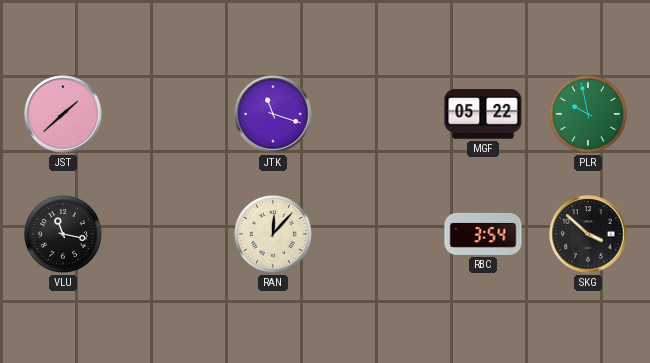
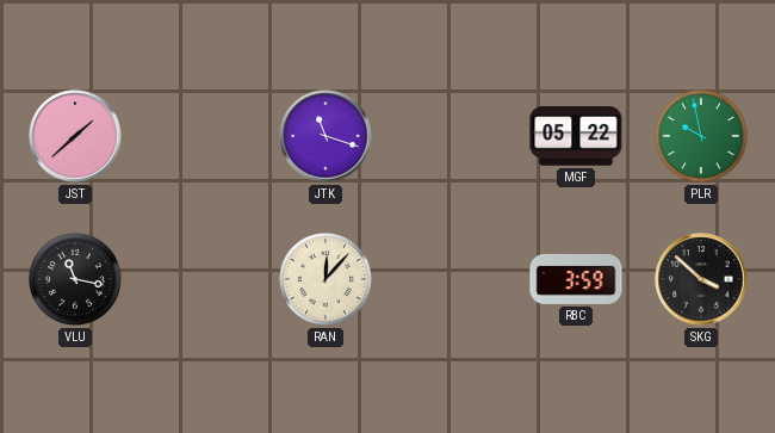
RBC: 3:54 -> 3:59 (576, 279)
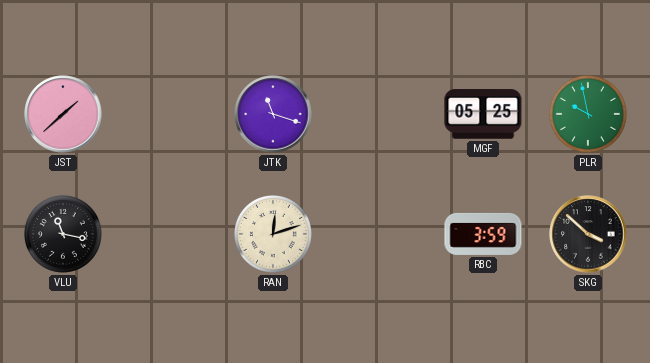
MGF: 05:22 -> 05:25 (483, 114)
RAN: 12:07 -> 12:12 (273, 234)
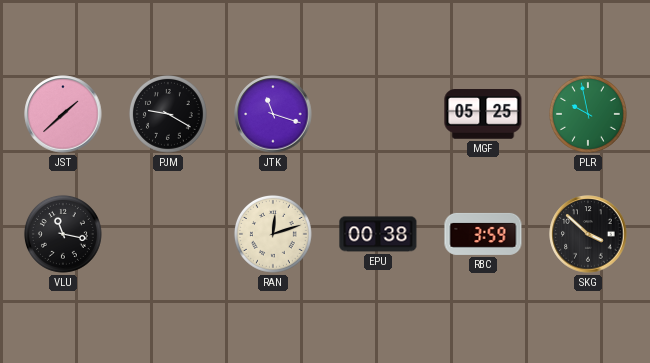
PJM: none -> 9:20 (168, 114)
EPU: none -> 00:38 (378, 234)
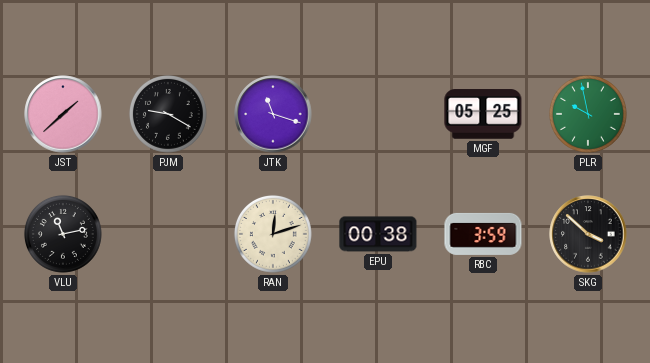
VLU: 11:17 -> 11:13 (63, 234)
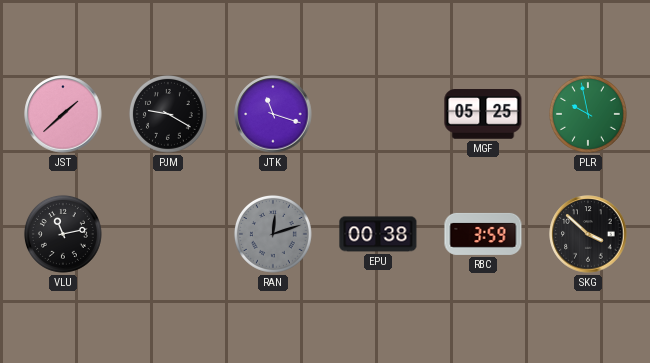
RAN dial: cream -> grey (273, 234)
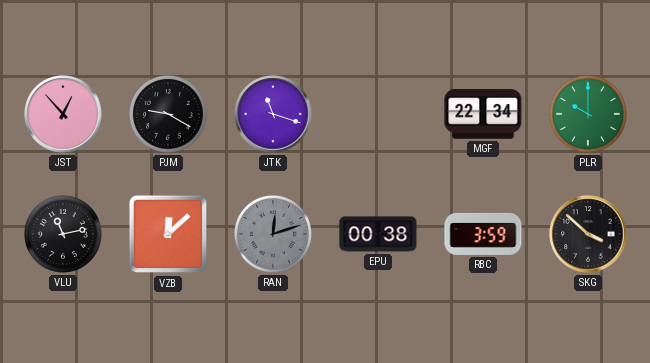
JST: 1:38 -> 12:53 (63, 114)
MGF: 05:25 -> 22:34 (483, 114)
PLR: 9:58 -> 10:00 (588, 114)
VZB: none -> 12:08 (168, 234)
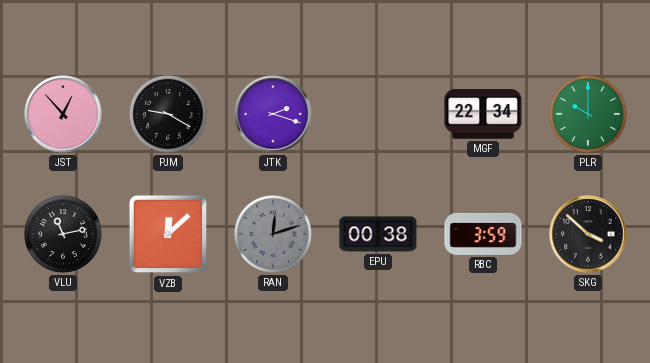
JTK: 11:18 -> 2:18 (273, 114)
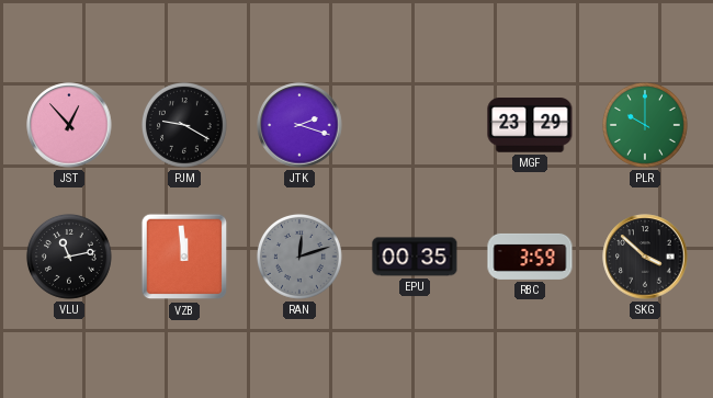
MGF: 22:34 -> 23:29 (530, 125)
VZB: 12:08 -> 11:59 (184, 257)
EPU: 00:38 -> 00:35 (415, 257)
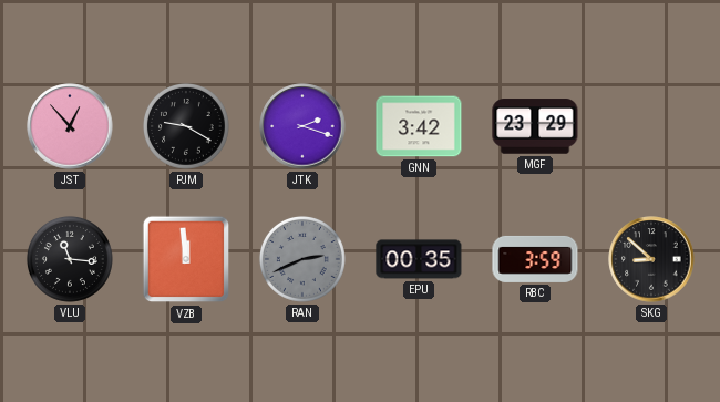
GNN: none -> 3:42 (419, 126)
PLR: 10:00 -> none (645, 125)
VLU: 11:13 -> 11:16 (70, 259)
RAN: 12:12 -> 2:41 (302, 259)
SKG: 3:52 -> 8:52 (651, 259)
